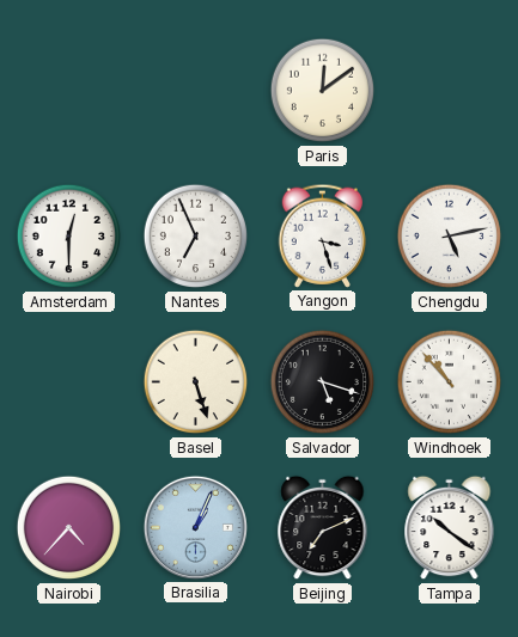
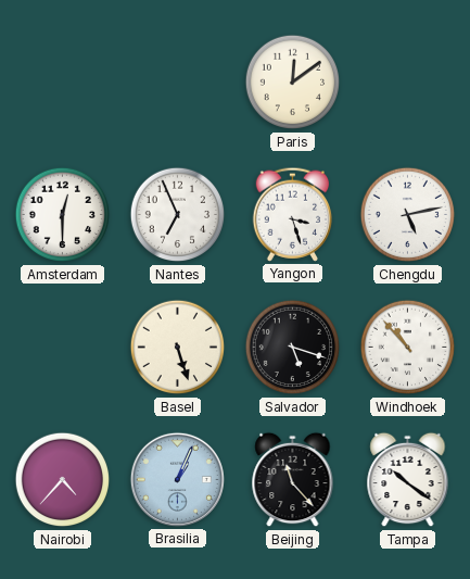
Beijing: 7:11 -> 11:23 (293, 480)
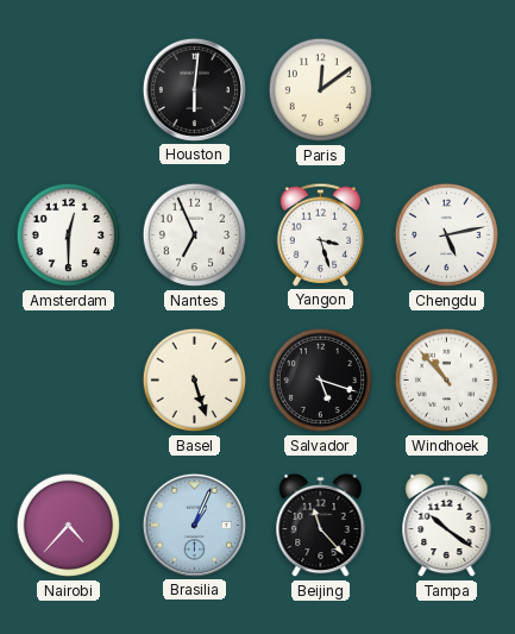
Houston: none -> 6:01 (194, 89)
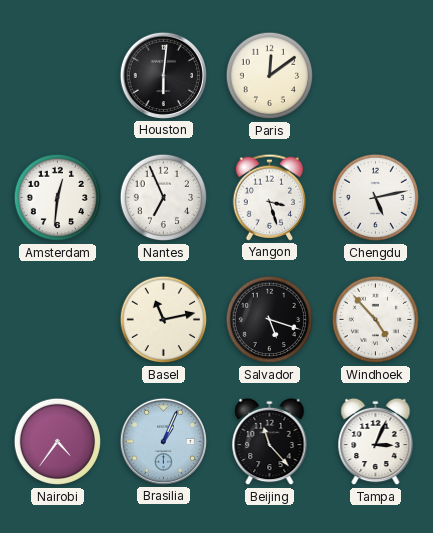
Amsterdam: 12:30 -> 12:31 (58, 198)
Basel: 5:27 -> 11:13 (164, 320)
Windhoek: 10:53 -> 4:53 (376, 320)
Nairobi: 4:37 -> 4:36 (58, 442)
Tampa: 10:21 -> 3:04 (376, 442)
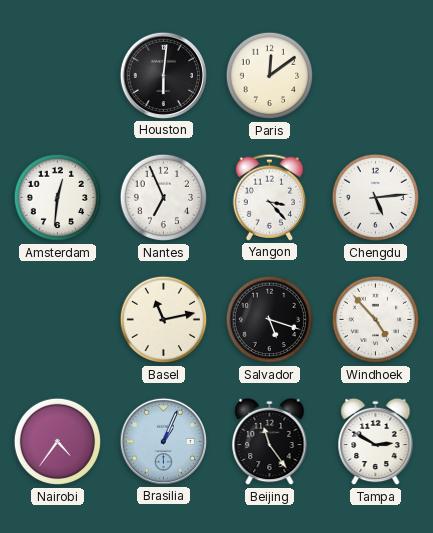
Yangon: 3:27 -> 3:23 (270, 197)
Chengdu: 5:13 -> 5:14 (376, 198)
Beijing: 11:23 -> 11:24 (270, 442)
Tampa: 3:04 -> 2:50 (376, 442)
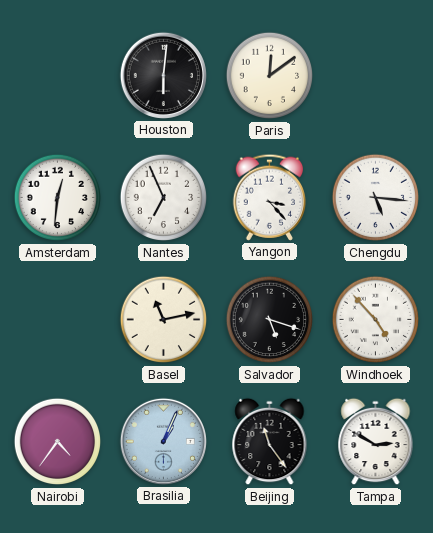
Chengdu: 5:14 -> 5:16 (376, 198)
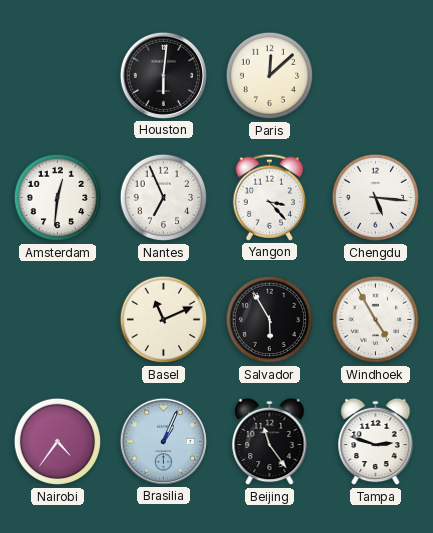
Paris: 12:09 -> 12:08 (270, 76)
Basel: 11:13 -> 11:11 (164, 320)
Salvador: 5:18 -> 5:55 (270, 320)
Windhoek: 4:53 -> 4:55 (376, 320)
Tampa: 2:50 -> 2:48 (376, 442)
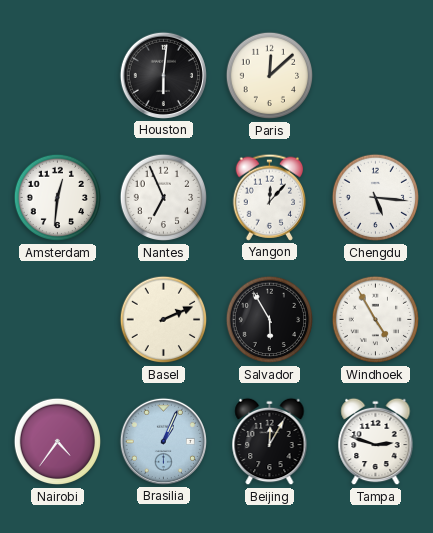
Yangon: 3:23 -> 12:07 (270, 197)
Basel: 11:11 -> 2:11 (164, 320)
Beijing: 11:24 -> 12:05 (270, 442)
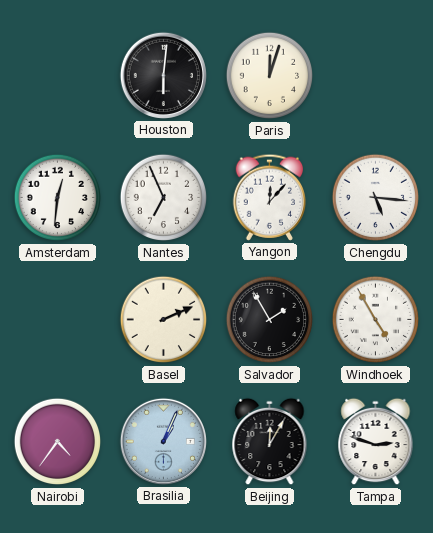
Paris: 12:08 -> 12:03 (270, 76)
Salvador: 5:55 -> 1:55 (270, 320)
